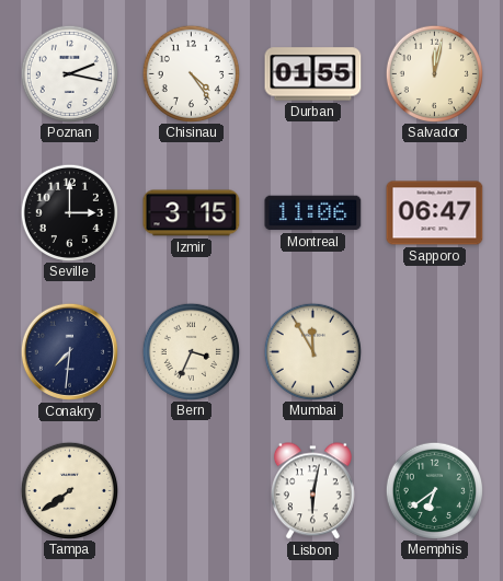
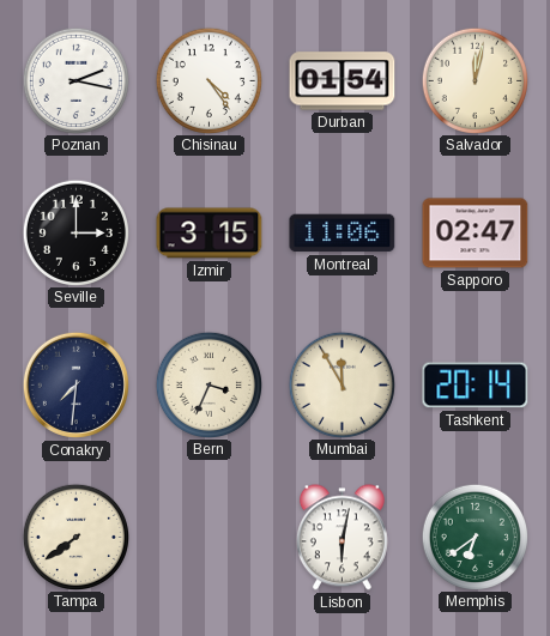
Durban: 01:55 -> 01:54 (343, 81)
Sapporo: 06:47 -> 02:47 (476, 234)
Tashkent: none -> 20:14 (476, 386)
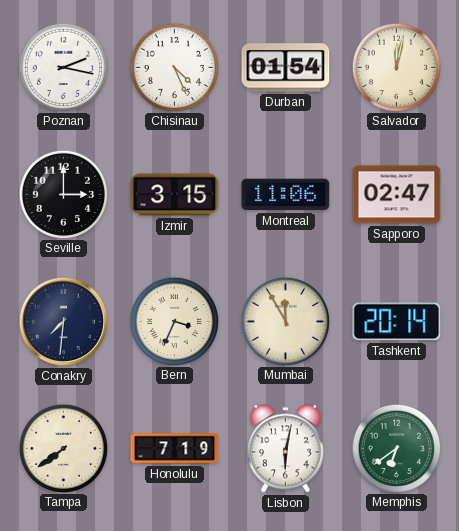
Chisinau: 4:24 -> 4:26 (174, 67)
Honolulu: none -> 7:19 (175, 449)
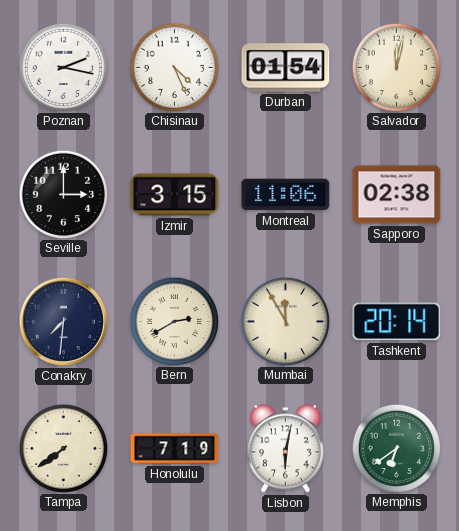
Sapporo: 02:47 -> 02:38 (397, 195)
Bern: 3:34 -> 2:40 (174, 321)
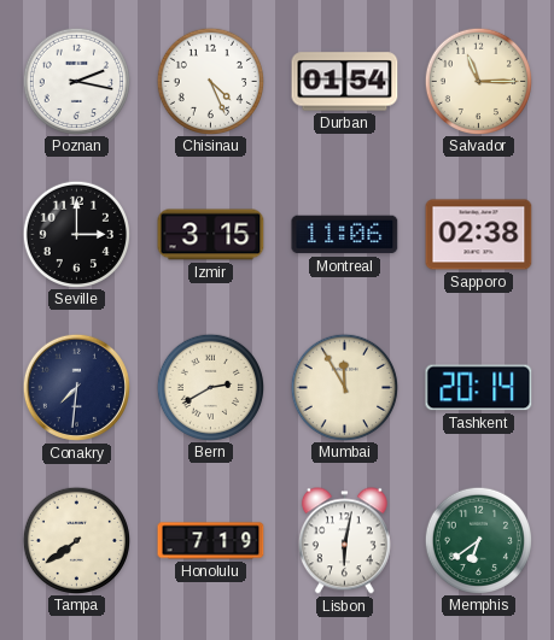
Salvador: 12:02 -> 11:15 (478, 81)
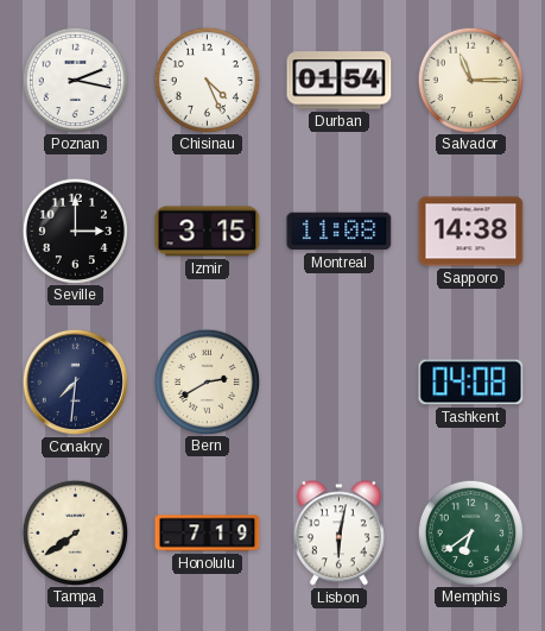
Montreal: 11:06 -> 11:08 (340, 232)
Sapporo: 02:38 -> 14:38 (471, 232)
Mumbai: 11:55 -> none (344, 387)
Tashkent: 20:14 -> 04:08 (471, 383)
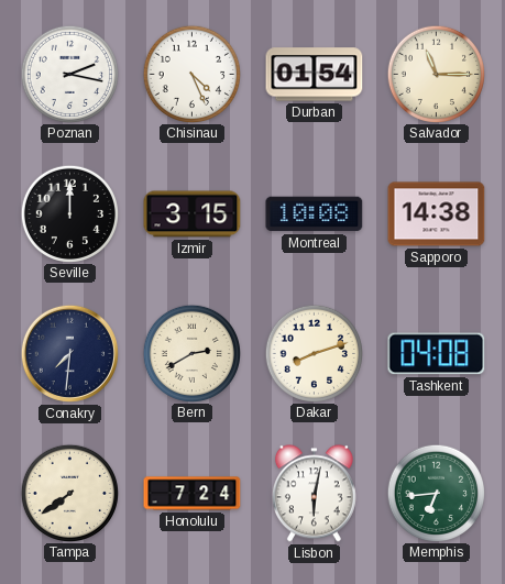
Seville: 3:00 -> 12:00 (69, 213)
Montreal: 11:08 -> 10:08 (315, 214)
Dakar: none -> 8:12 (314, 353)
Honolulu: 7:19 -> 7:24 (193, 494)
Memphis: 6:39 -> 6:44 (436, 493)
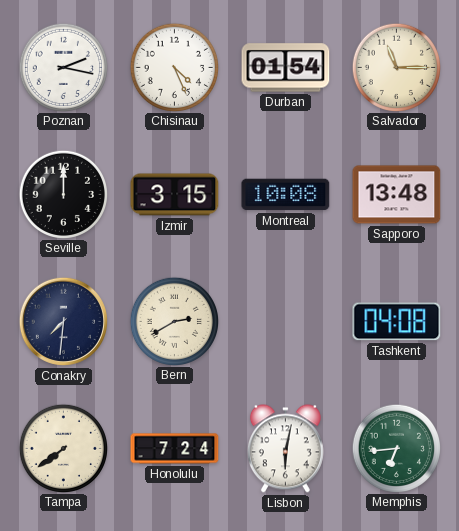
Sapporo: 14:38 -> 13:48 (397, 195)
Dakar: 8:12 -> none (314, 353)
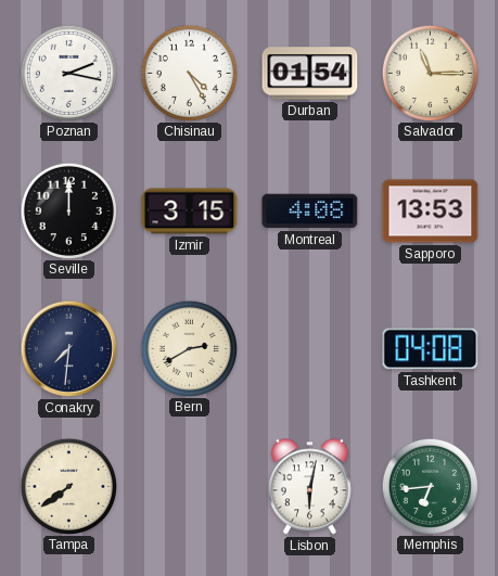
Chisinau: 4:26 -> 4:25 (189, 73)
Montreal: 10:08 -> 4:08 (310, 212)
Sapporo: 13:48 -> 13:53 (431, 212)
Honolulu: 7:24 -> none (175, 449)
